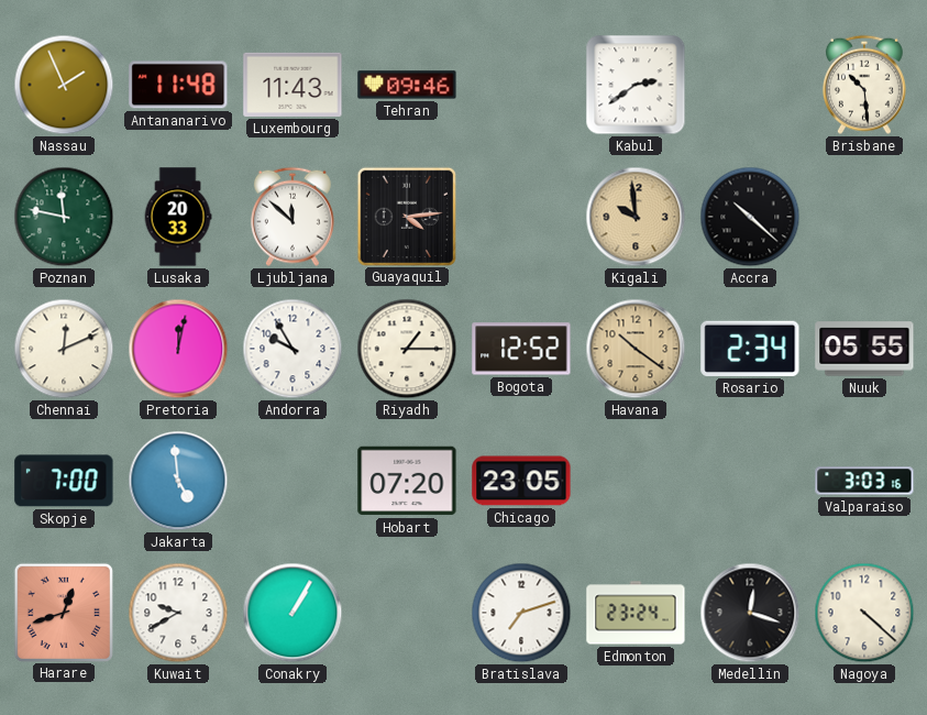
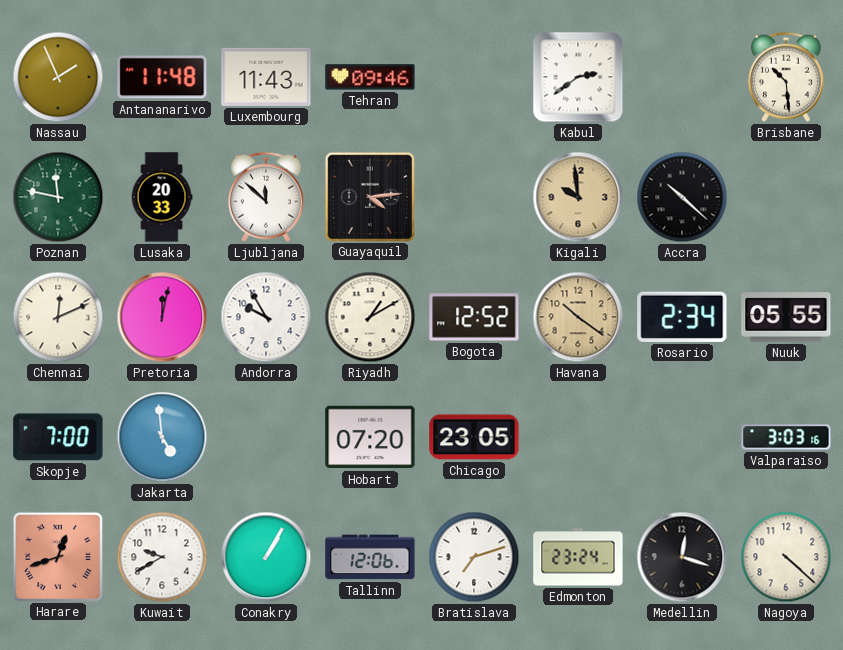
Riyadh: 1:15 -> 1:10 (370, 317)
Tallinn: none -> 12:06 (370, 557)
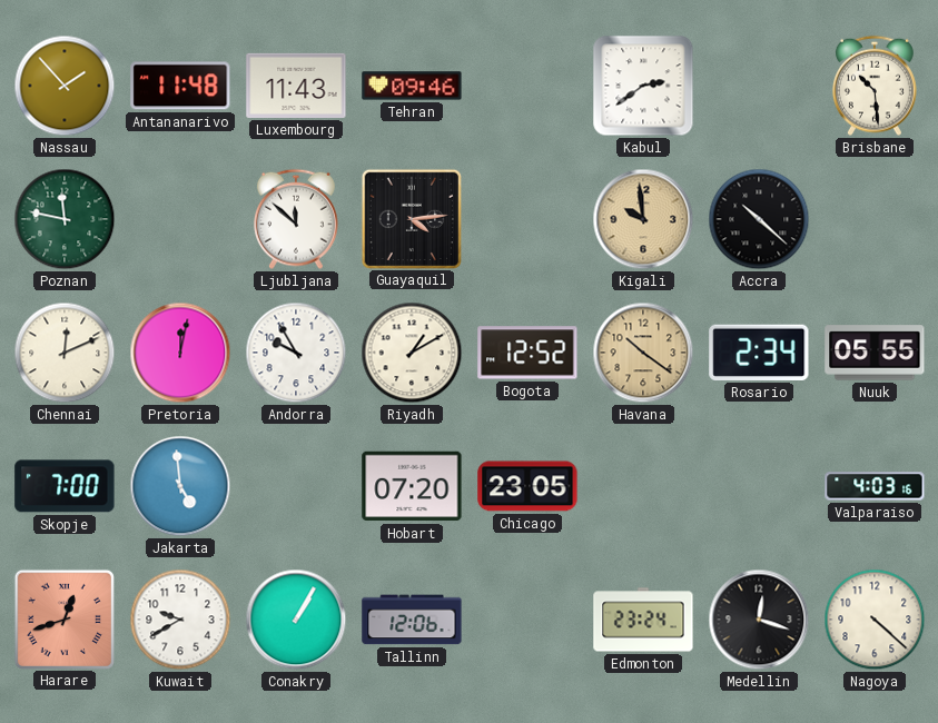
Nassau: 1:56 -> 1:53 (65, 86)
Lusaka: 20:33 -> none (162, 197)
Valparaiso: 3:03 -> 4:03 (875, 486)
Bratislava: 7:12 -> none (474, 557)
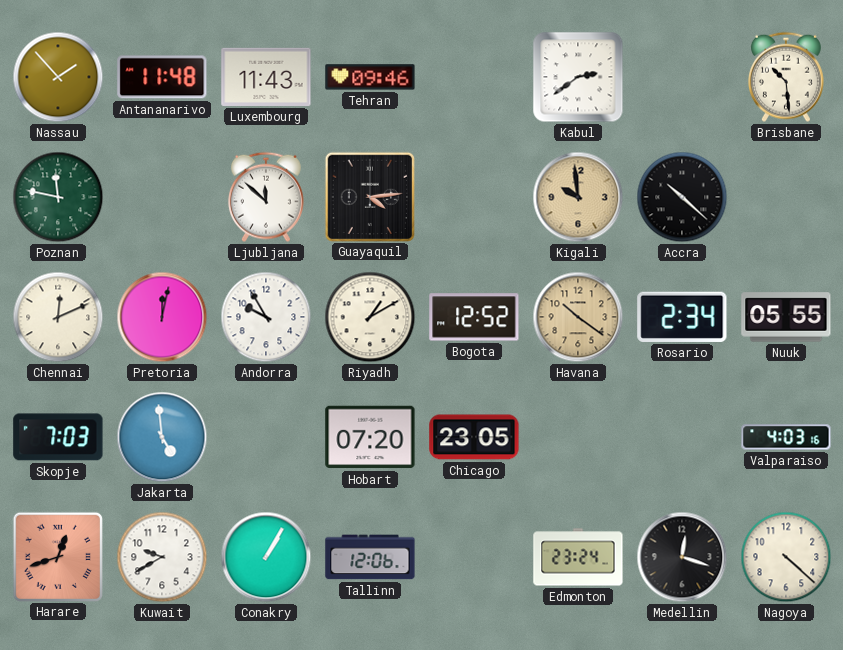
Skopje: 7:00 -> 7:03 (58, 437)
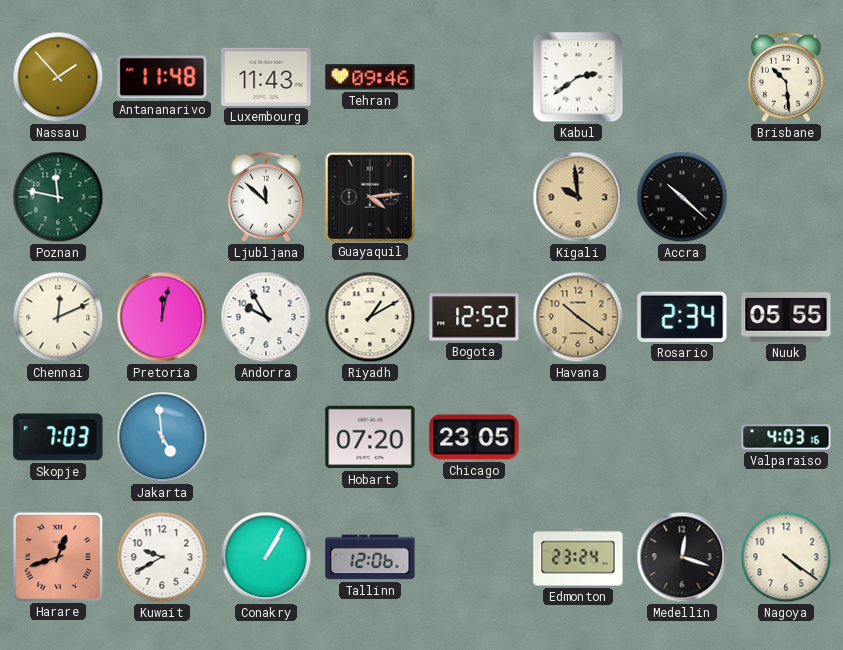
Nagoya: 4:22 -> 4:21 (786, 557)
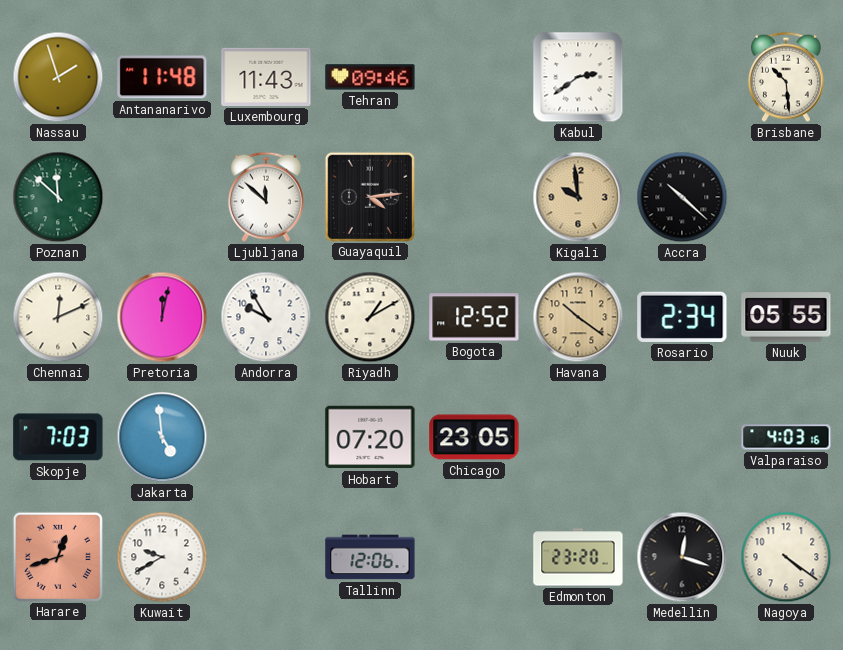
Nassau: 1:53 -> 1:57 (58, 77)
Poznan: 11:47 -> 11:52 (58, 197)
Conakry: 1:05 -> none (266, 557)
Edmonton: 23:24 -> 23:20 (578, 557)
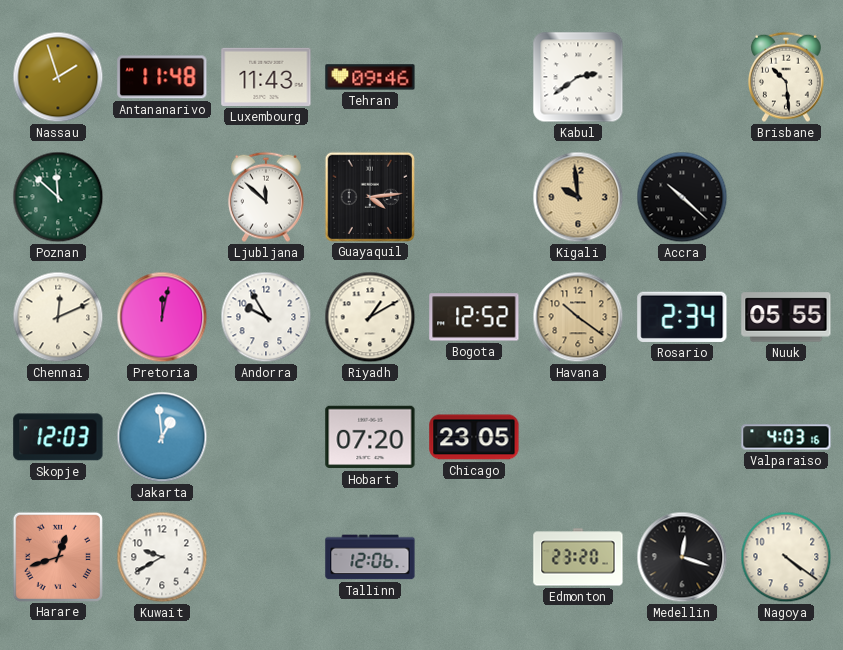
Skopje: 7:03 -> 12:03 (58, 437)
Jakarta: 4:59 -> 12:59 (162, 437)
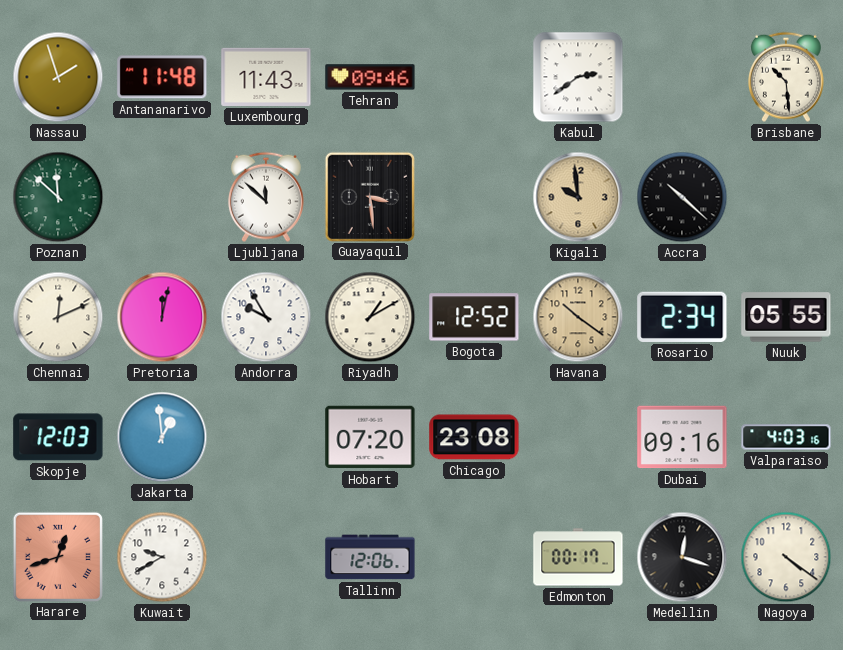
Guayaquil: 4:14 -> 3:29 (369, 196)
Chicago: 23:05 -> 23:08 (474, 437)
Dubai: none -> 09:16 (682, 437)
Edmonton: 23:20 -> 00:17 (578, 557)
